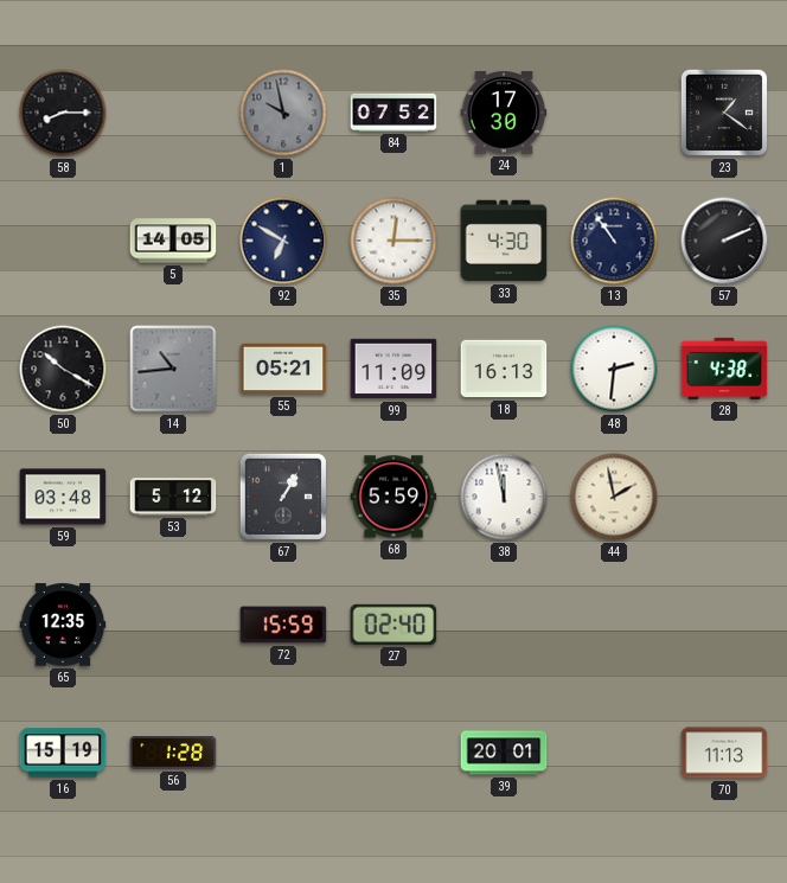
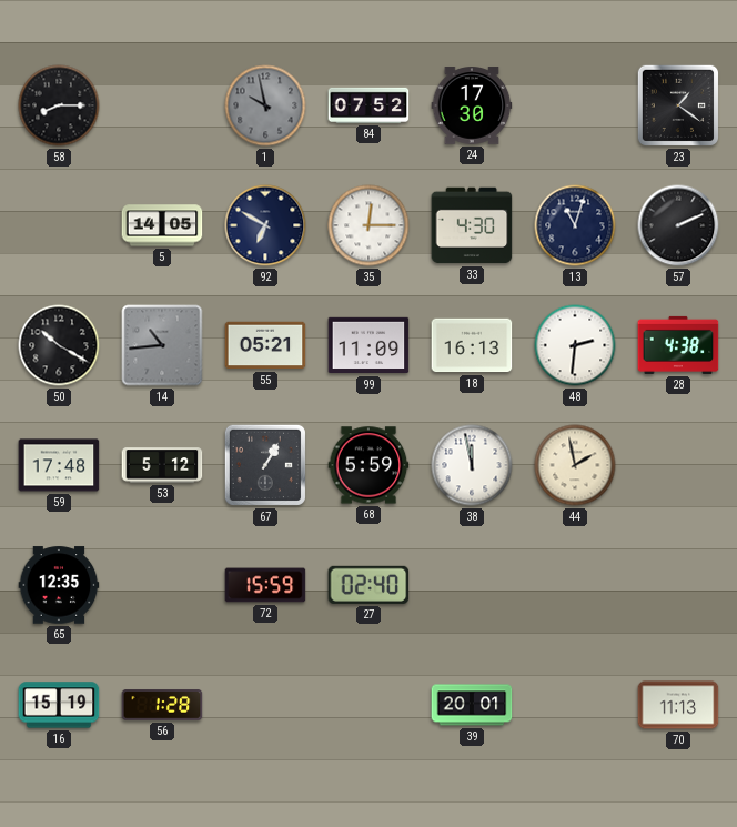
13: 10:54 -> 11:03 (575, 225)
59: 03:48 -> 17:48 (59, 465)
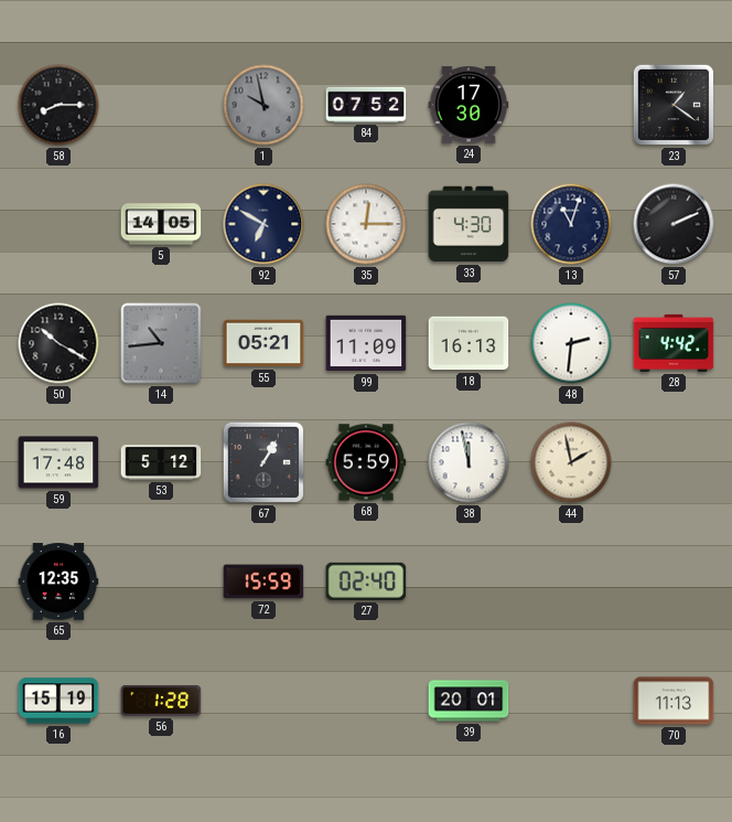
28: 4:38 -> 4:42 (674, 343)
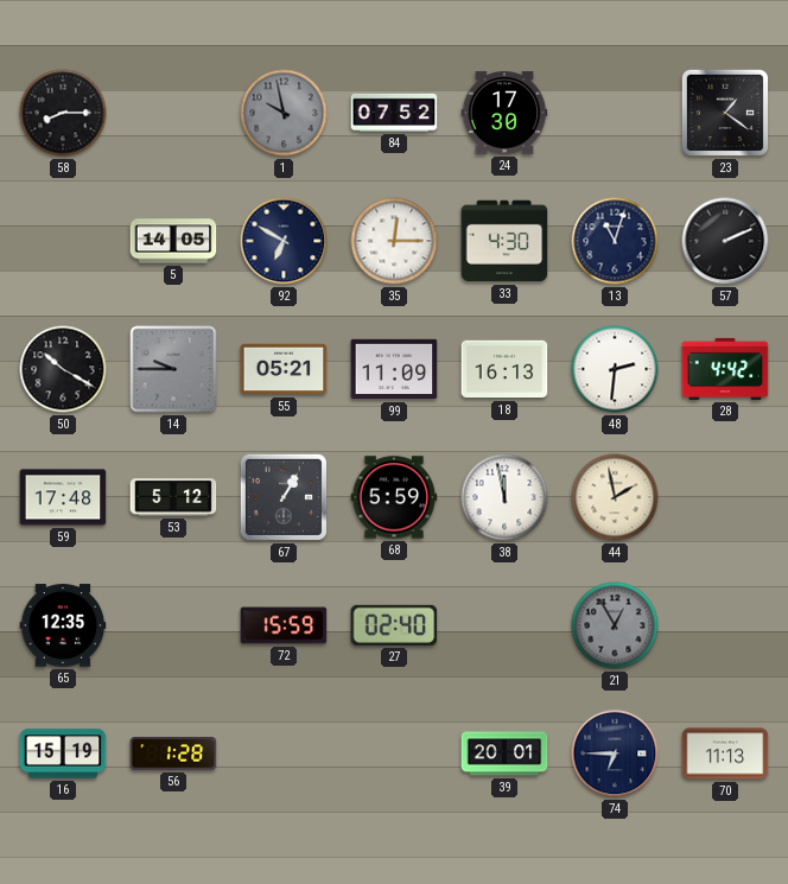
14: 10:44 -> 9:45 (173, 369)
21: none -> 12:55 (615, 625)
74: none -> 6:45 (615, 753)
